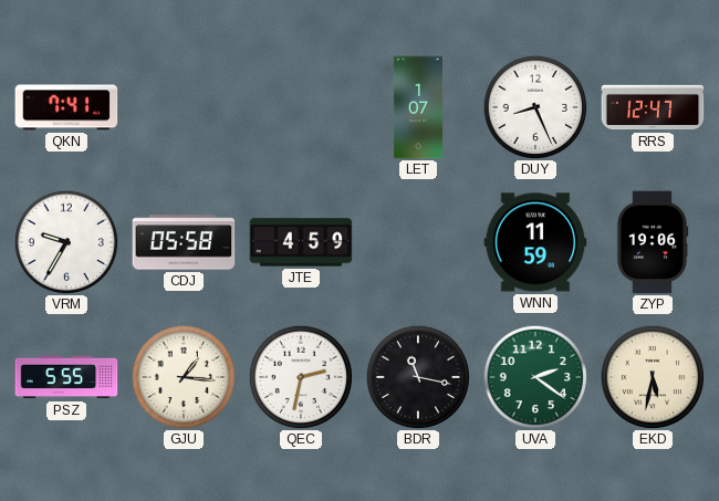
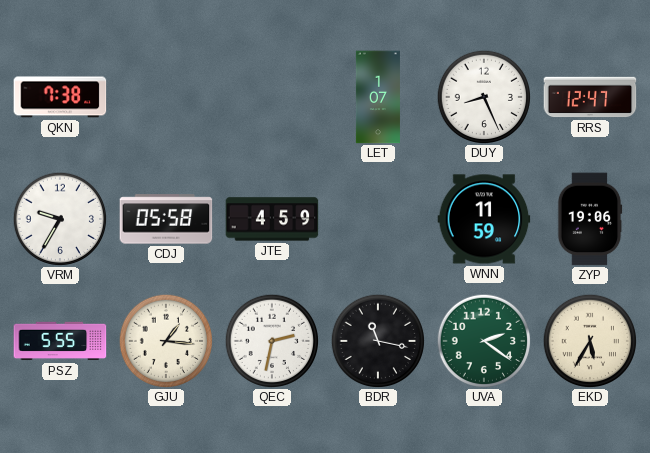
QKN: 7:41 -> 7:38 (60, 97)
EKD: 5:32 -> 5:35 (589, 340)
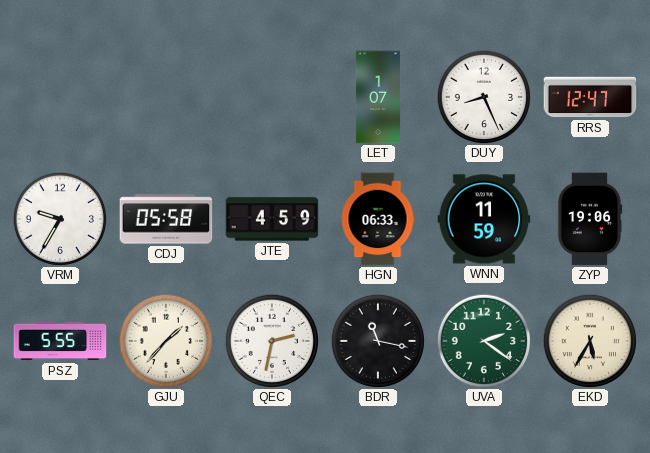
QKN: 7:38 -> none (60, 97)
HGN: none -> 06:33 (378, 219)
GJU: 1:16 -> 1:37 (165, 340)
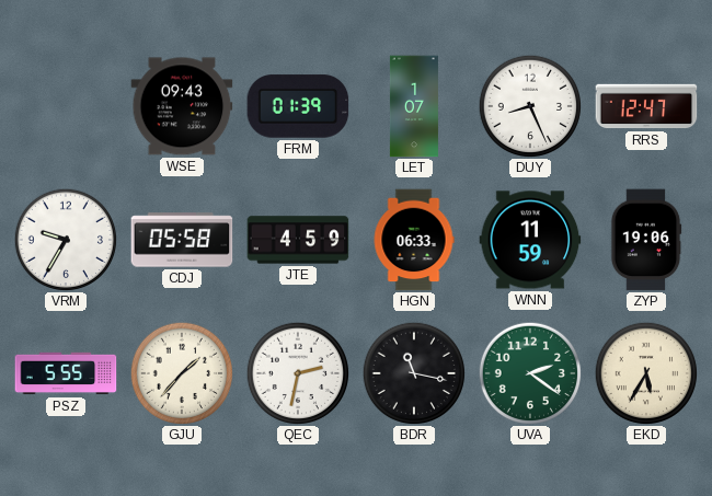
WSE: none -> 09:43 (182, 106)
FRM: none -> 01:39 (298, 106)
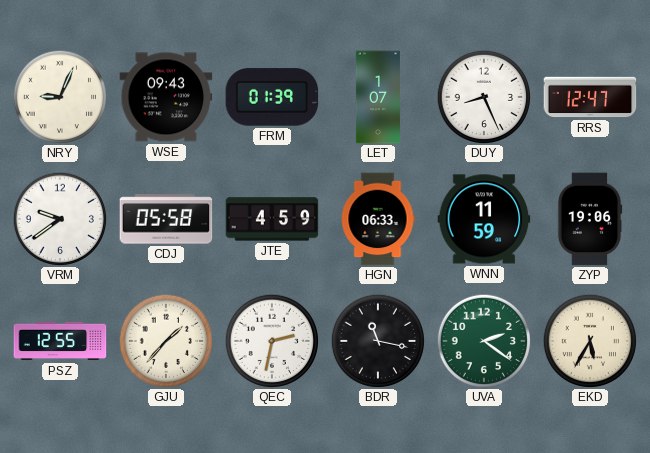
NRY: none -> 9:04 (59, 96)
VRM: 9:35 -> 9:39 (59, 218)
PSZ: 5:55 -> 12:55 (60, 341)
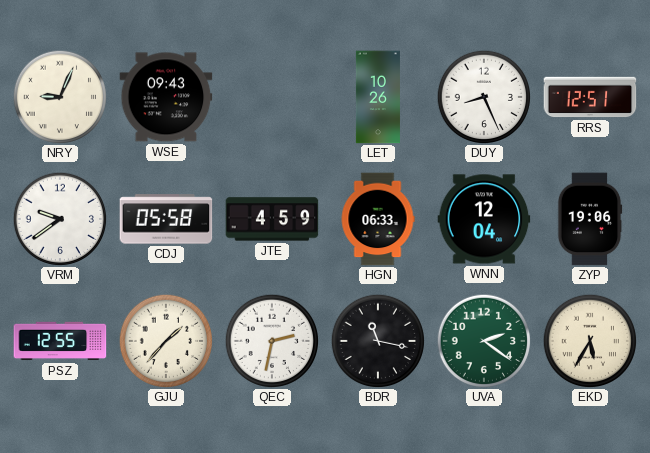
FRM: 01:39 -> none (272, 97)
LET: 1:07 -> 10:26 (378, 97)
RRS: 12:47 -> 12:51 (590, 97)
WNN: 11:59 -> 12:04 (484, 219)
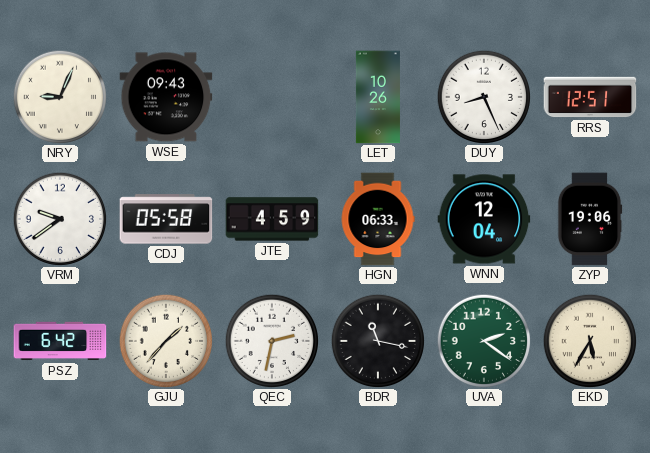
PSZ: 12:55 -> 6:42 (60, 341)
